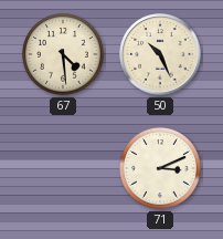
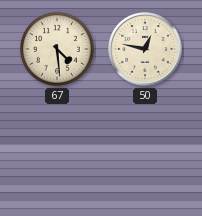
50: 10:26 -> 12:47 (145, 49)
71: 3:11 -> none (160, 168)
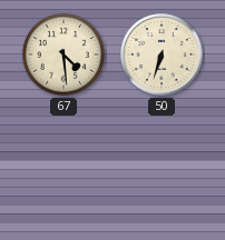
50: 12:47 -> 6:33 (162, 54)
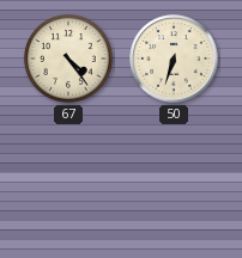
67: 4:29 -> 4:24 (68, 59)
